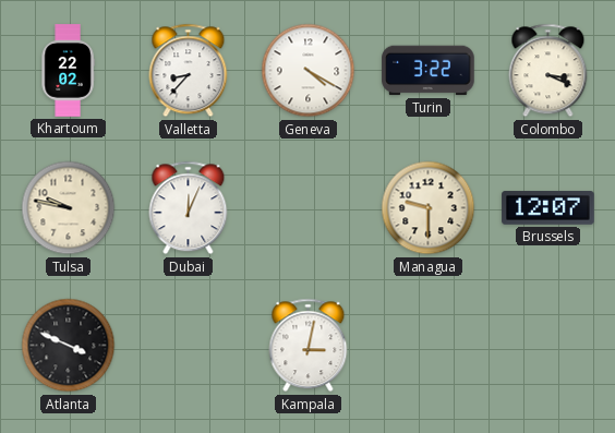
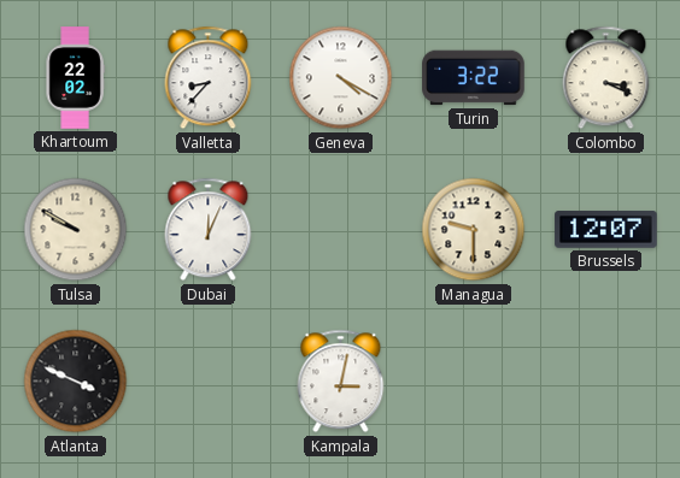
Tulsa: 9:47 -> 9:50 (76, 230)
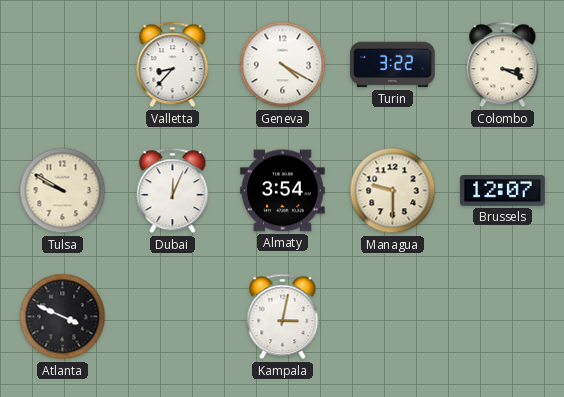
Khartoum: 22:02 -> none (75, 78)
Almaty: none -> 3:54 (283, 191)
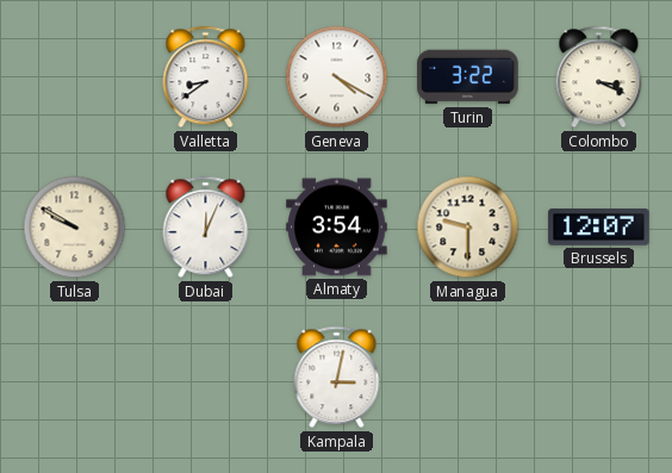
Valletta: 8:37 -> 8:39 (206, 77)
Atlanta: 3:49 -> none (63, 317)
